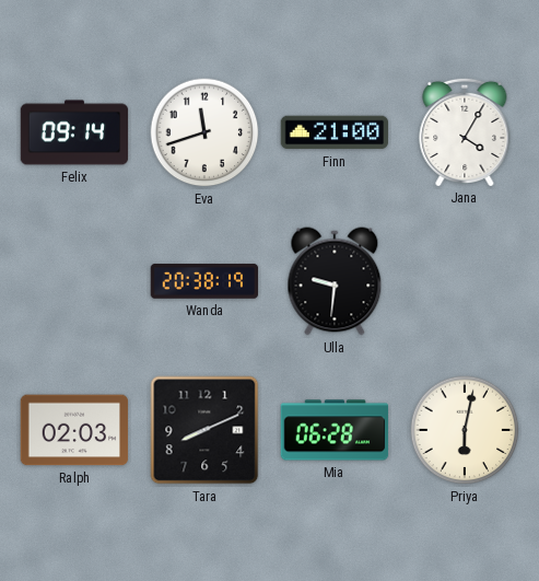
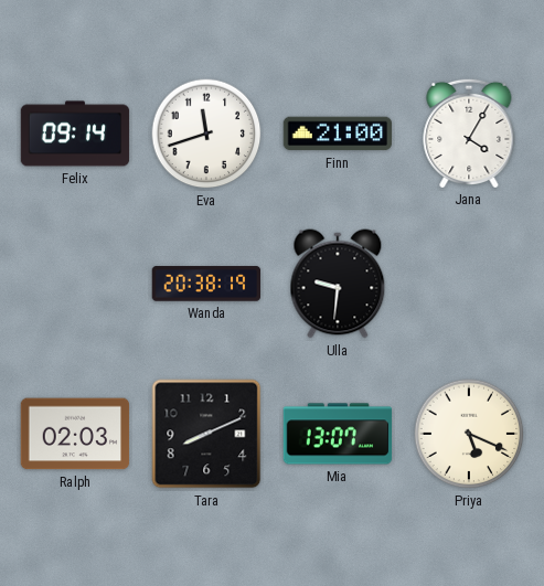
Mia: 06:28 -> 13:07 (338, 434)
Priya: 6:02 -> 5:19 (469, 434)
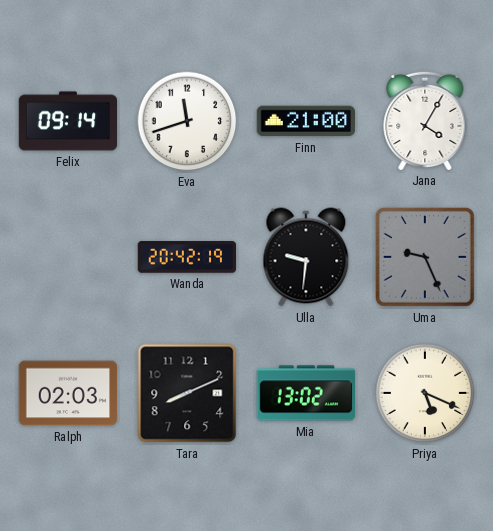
Wanda: 20:38 -> 20:42 (187, 257)
Uma: none -> 9:26 (425, 257)
Mia: 13:07 -> 13:02 (306, 393)
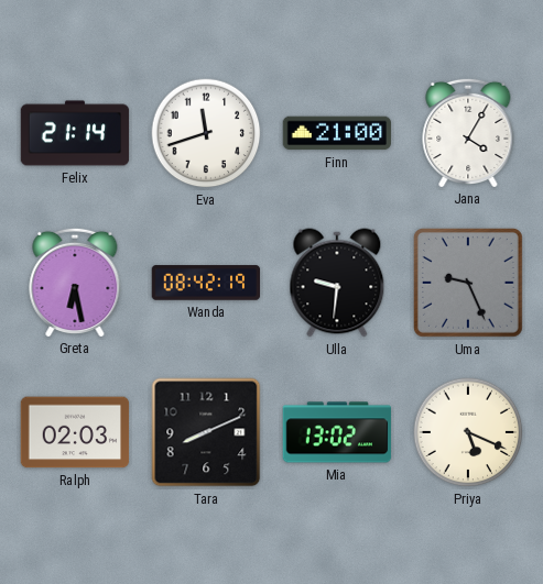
Felix: 09:14 -> 21:14 (75, 133)
Greta: none -> 6:28 (75, 282)
Wanda: 20:42 -> 08:42 (206, 283)
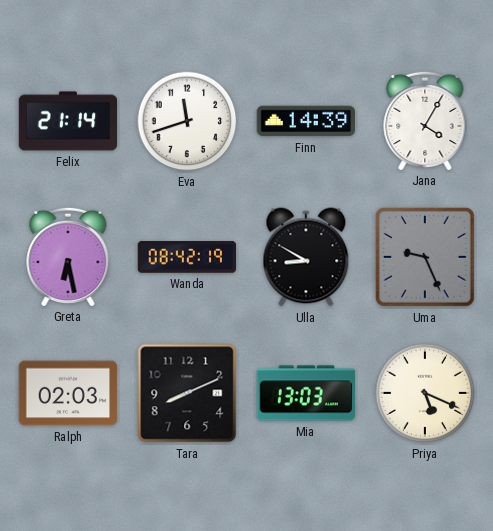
Finn: 21:00 -> 14:39 (306, 121)
Ulla: 9:31 -> 8:50 (306, 257)
Mia: 13:02 -> 13:03 (306, 393)
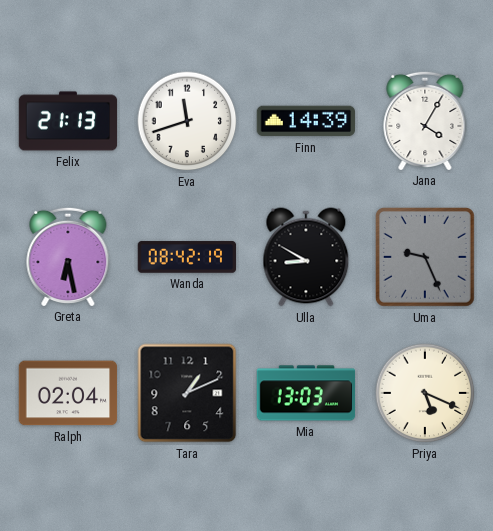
Felix: 21:14 -> 21:13 (68, 121)
Ralph: 02:03 -> 02:04 (68, 393)
Tara: 8:11 -> 1:11 (187, 393)
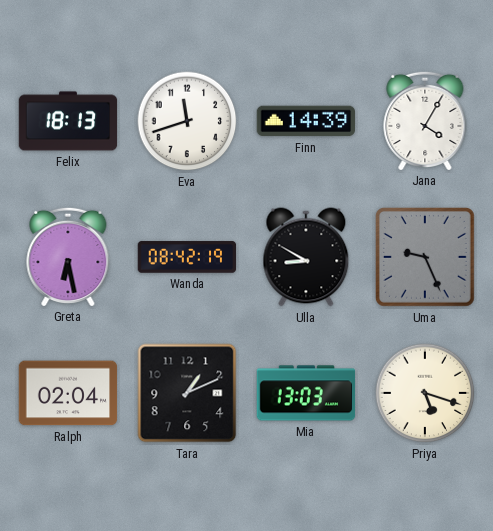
Felix: 21:13 -> 18:13 (68, 121)
Priya: 5:19 -> 5:18 (425, 393)
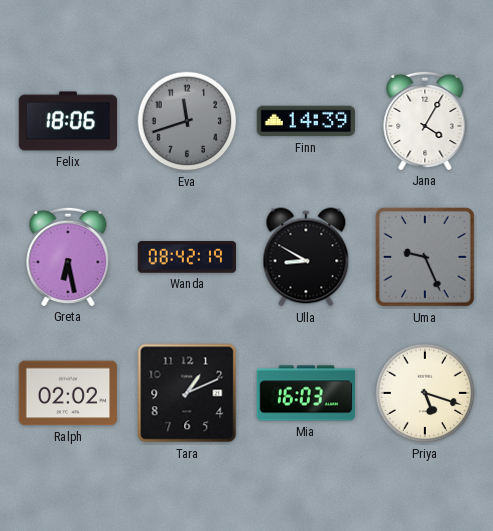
Felix: 18:13 -> 18:06 (68, 121)
Eva dial: white -> grey (187, 121)
Ralph: 02:04 -> 02:02 (68, 393)
Mia: 13:03 -> 16:03 (306, 393)
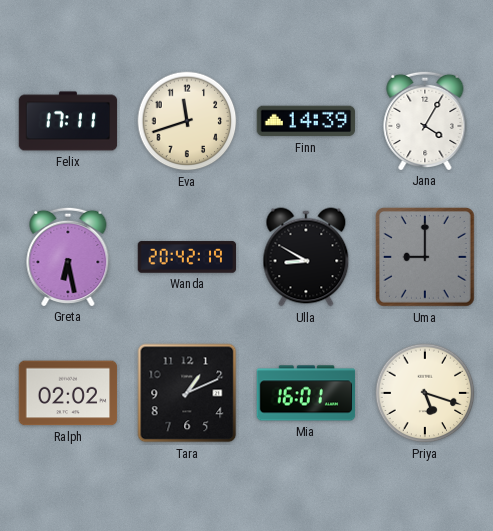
Felix: 18:06 -> 17:11 (68, 121)
Eva dial: grey -> cream (187, 121)
Wanda: 08:42 -> 20:42 (187, 257)
Uma: 9:26 -> 9:00 (425, 257)
Mia: 16:03 -> 16:01 (306, 393)
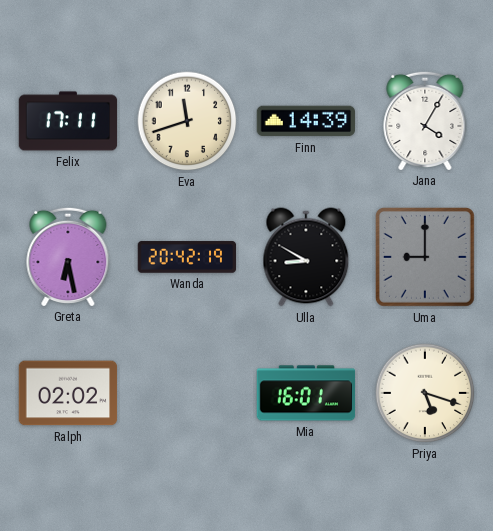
Tara: 1:11 -> none (187, 393)
